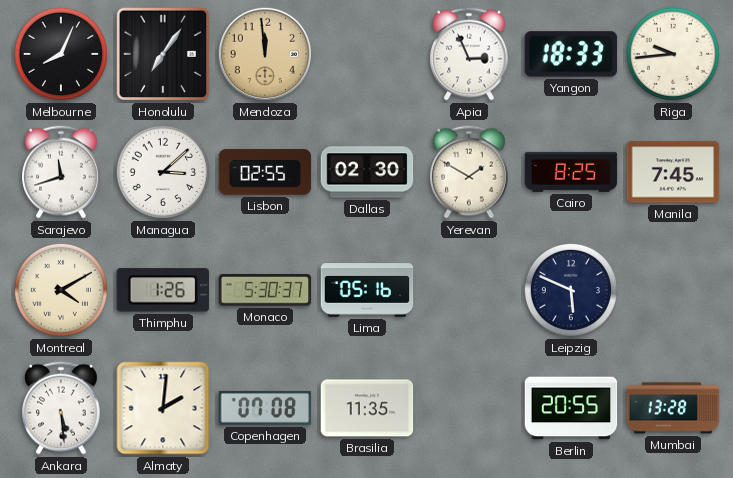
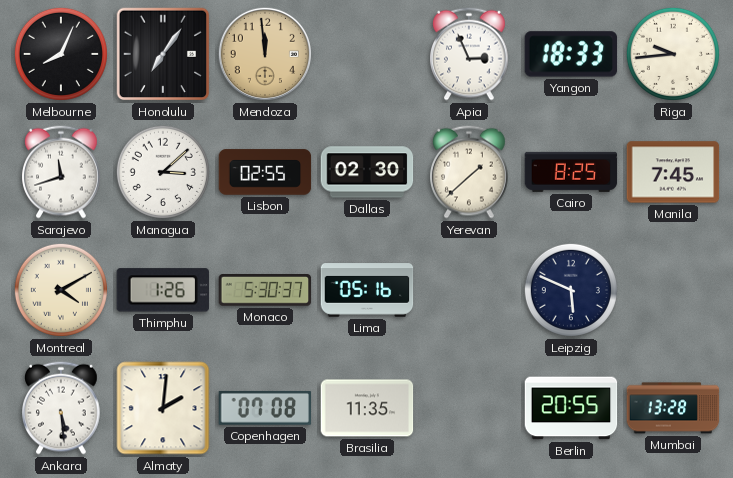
Yerevan: 1:50 -> 1:38 (470, 172)
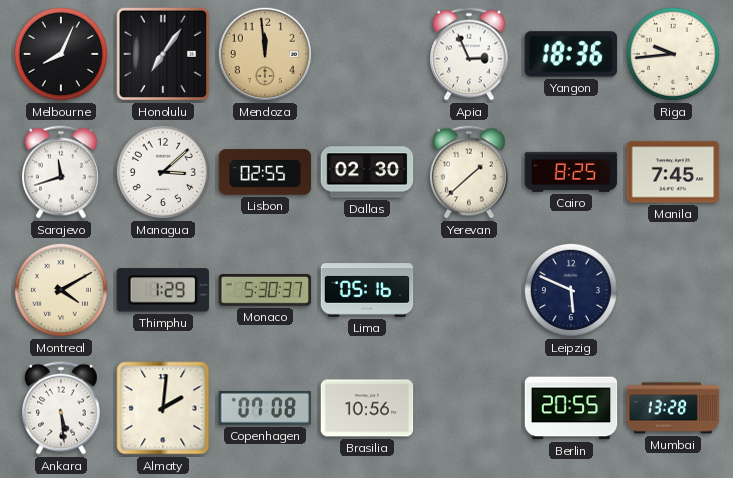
Yangon: 18:33 -> 18:36 (571, 54)
Thimphu: 1:26 -> 1:29 (163, 290)
Brasilia: 11:35 -> 10:56 (367, 408)
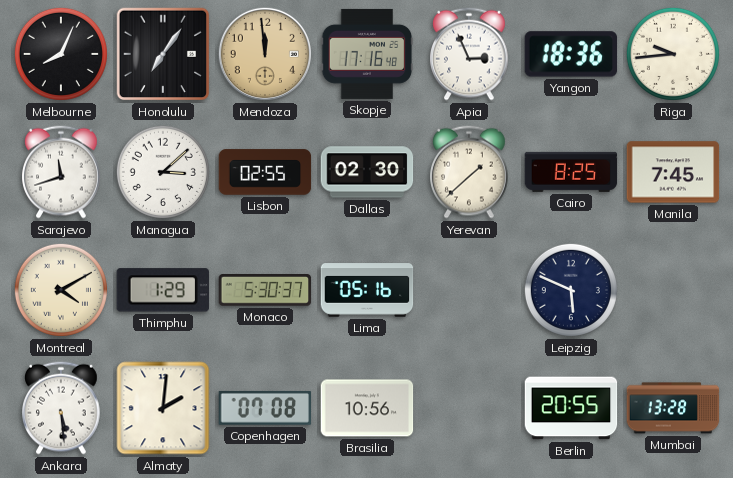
Skopje: none -> 17:16 (367, 54)
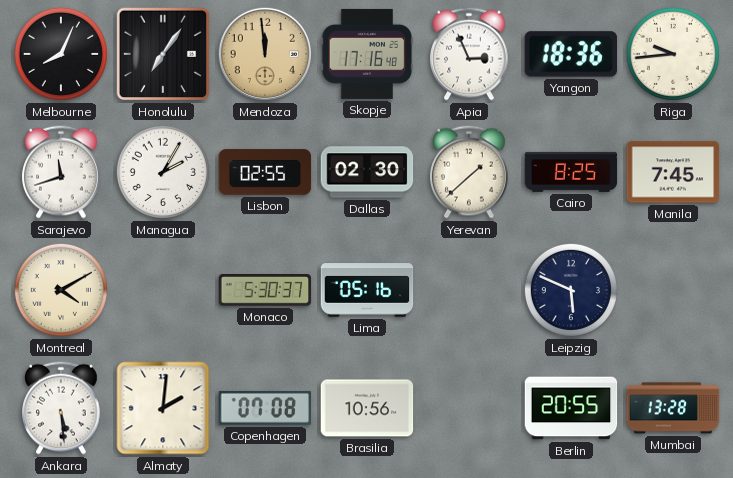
Managua: 3:08 -> 2:05 (163, 172)
Thimphu: 1:29 -> none (163, 290)
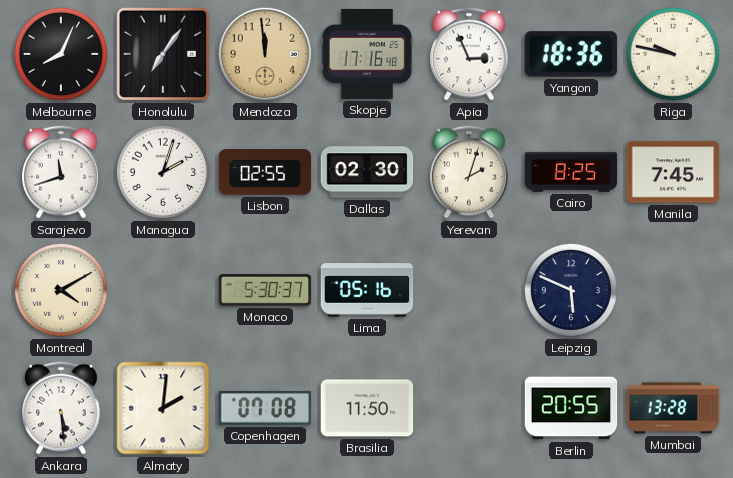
Riga: 9:44 -> 9:47 (673, 54)
Managua: 2:05 -> 2:03 (163, 172)
Yerevan: 1:38 -> 2:03 (470, 172)
Brasilia: 10:56 -> 11:50 (367, 408)
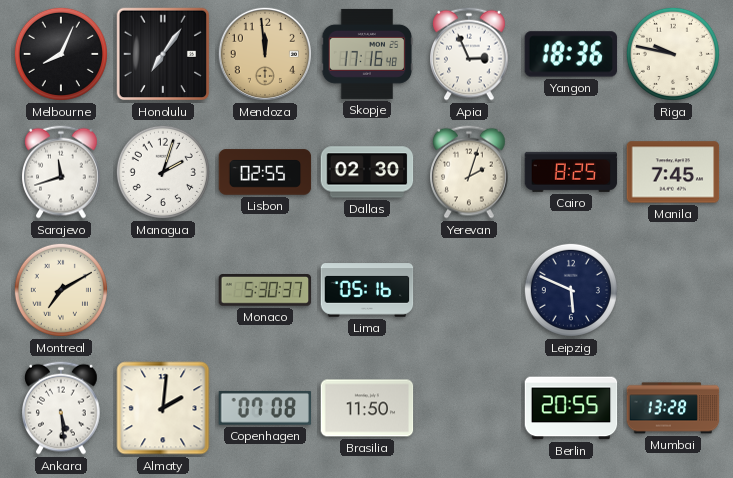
Montreal: 4:10 -> 7:10 (61, 290)
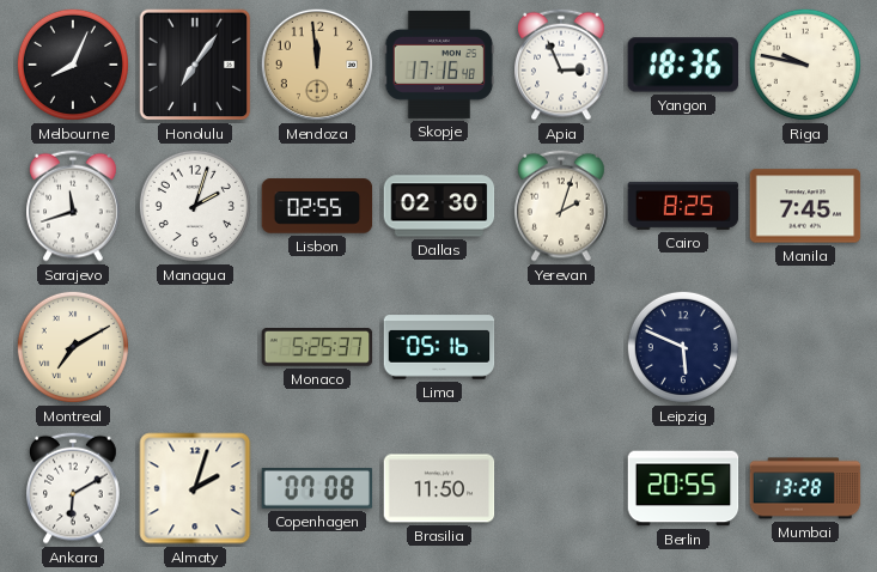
Monaco: 5:30 -> 5:25 (317, 347)
Ankara: 5:29 -> 6:10 (74, 488)
Almaty: 2:01 -> 2:03 (195, 488)
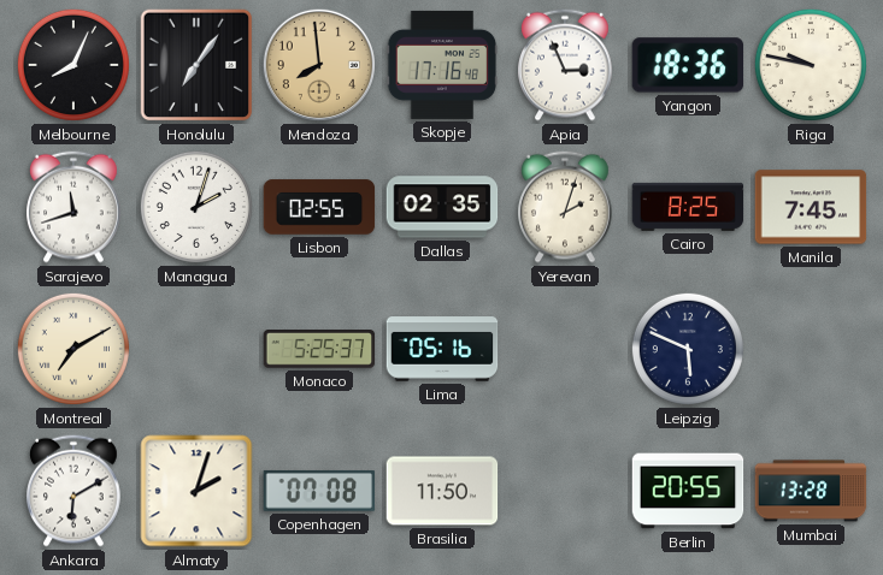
Mendoza: 11:59 -> 7:59 (319, 65)
Dallas: 02:30 -> 02:35 (442, 207)
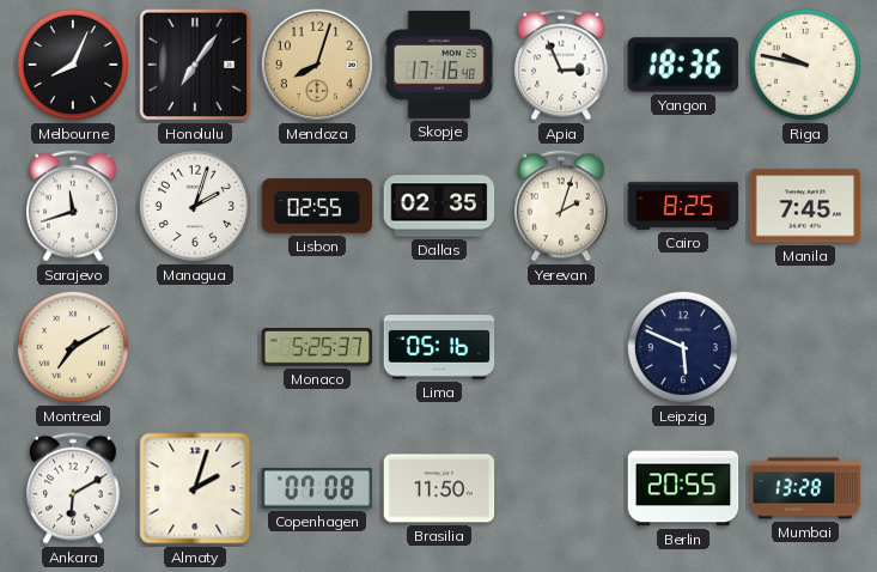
Mendoza: 7:59 -> 8:03 (317, 65)
